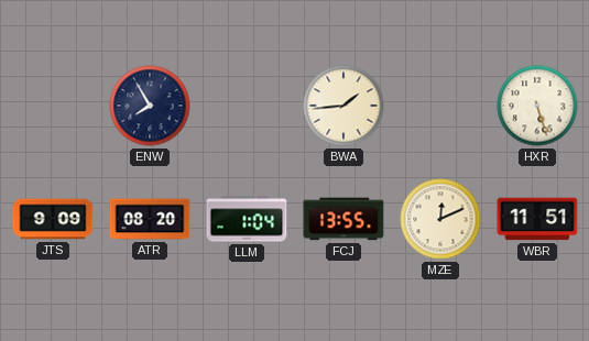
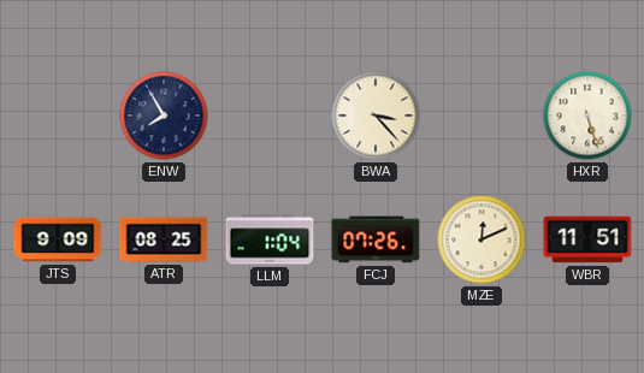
BWA: 1:44 -> 3:23 (376, 116)
ATR: 08:20 -> 08:25 (164, 239)
FCJ: 13:55 -> 07:26 (376, 239)
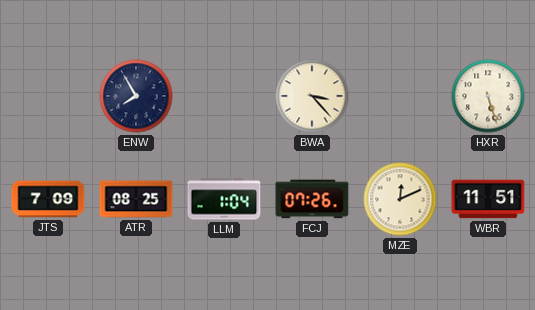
JTS: 9:09 -> 7:09 (48, 199)
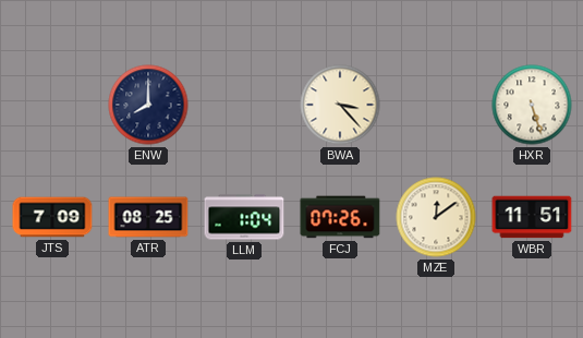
ENW: 7:55 -> 8:00 (148, 105)
MZE: 12:11 -> 12:09 (436, 217)
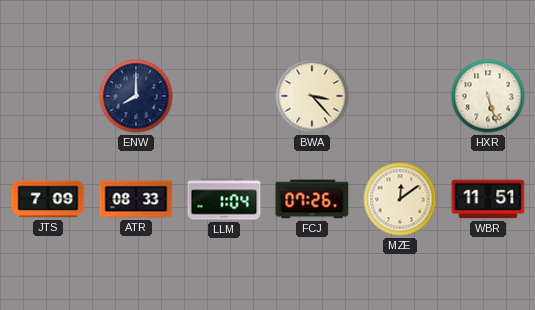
ATR: 08:25 -> 08:33 (136, 199)
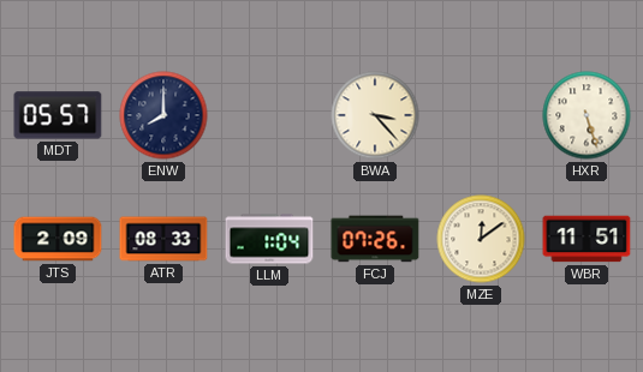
MDT: none -> 05:57 (58, 115)
JTS: 7:09 -> 2:09 (58, 239)
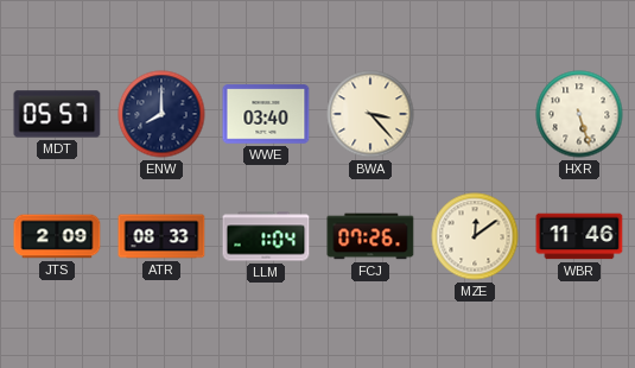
WWE: none -> 03:40 (266, 114)
WBR: 11:51 -> 11:46 (579, 236)
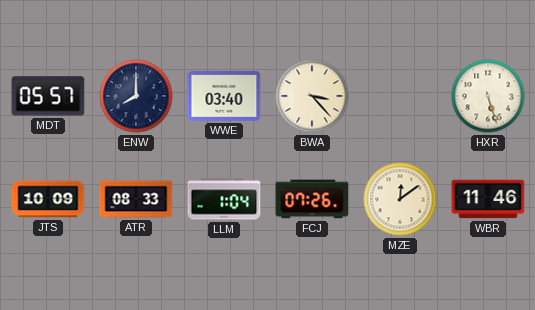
JTS: 2:09 -> 10:09 (48, 199)
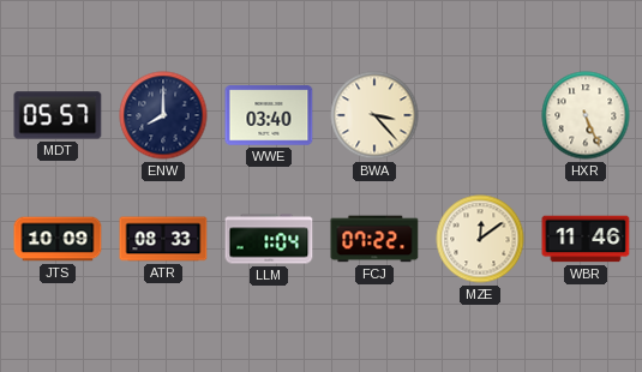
HXR: 5:27 -> 5:26 (586, 115)
FCJ: 07:26 -> 07:22 (374, 239)
